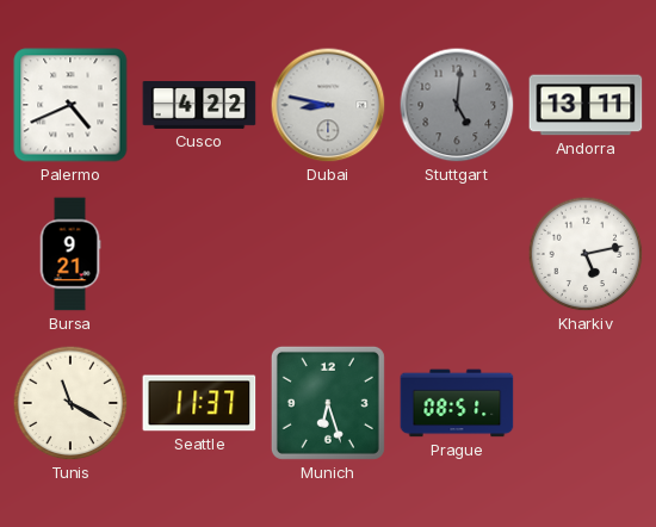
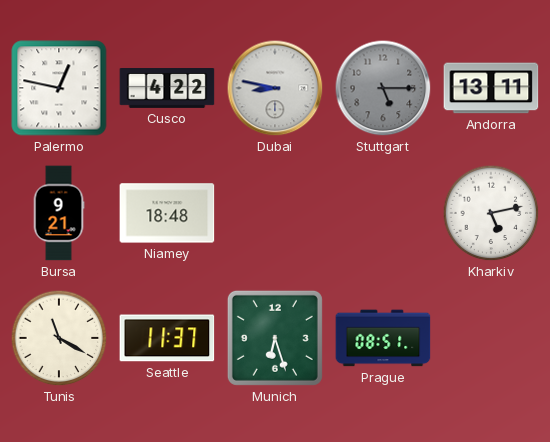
Palermo: 4:41 -> 12:47 (59, 88)
Stuttgart: 5:01 -> 5:15 (383, 88)
Niamey: none -> 18:48 (167, 213)
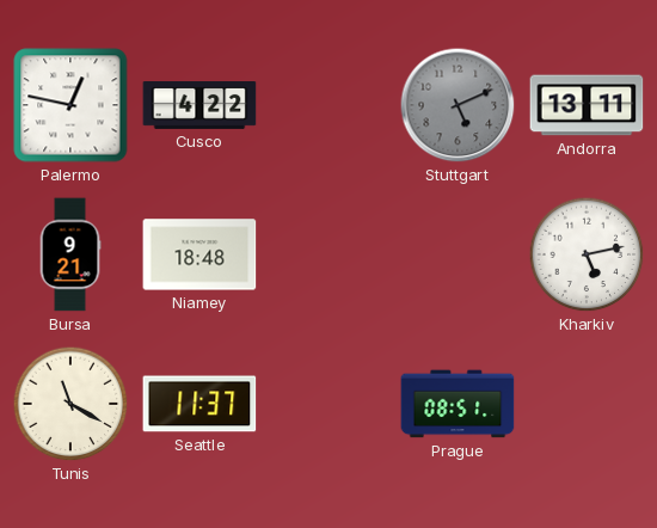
Dubai: 8:47 -> none (275, 88)
Stuttgart: 5:15 -> 5:11 (458, 105)
Munich: 6:27 -> none (275, 338)
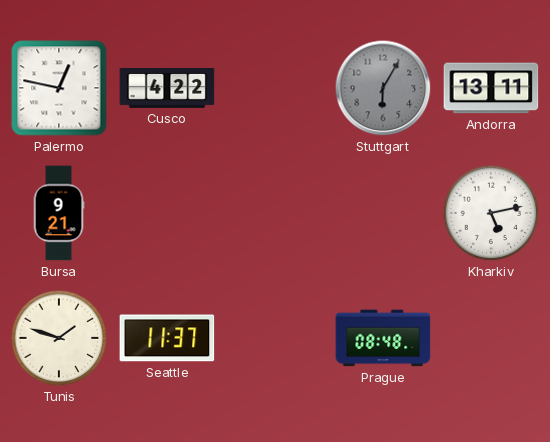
Stuttgart: 5:11 -> 6:05 (383, 88)
Niamey: 18:48 -> none (199, 254)
Tunis: 11:20 -> 1:48 (59, 338)
Prague: 08:51 -> 08:48 (383, 338)
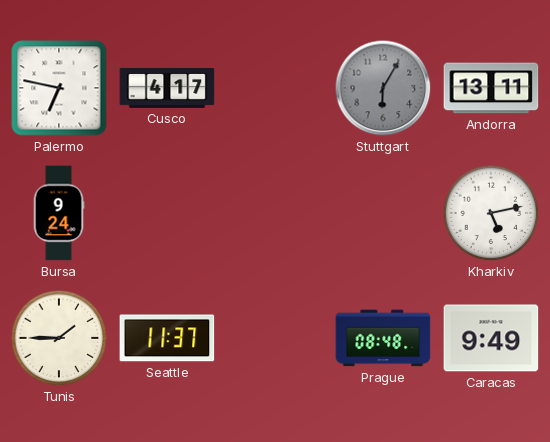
Palermo: 12:47 -> 6:47 (59, 88)
Cusco: 4:22 -> 4:17 (167, 89)
Bursa: 9:21 -> 9:24 (59, 213)
Tunis: 1:48 -> 1:45 (59, 338)
Caracas: none -> 9:49 (491, 338)
